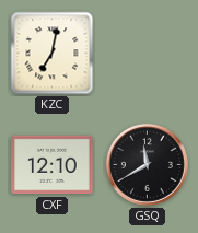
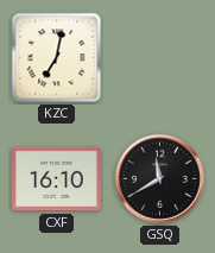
CXF: 12:10 -> 16:10 (57, 179)
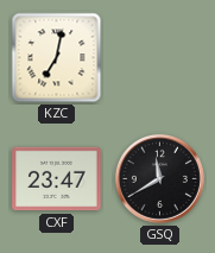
CXF: 16:10 -> 23:47 (57, 179)
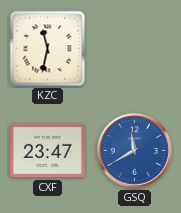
KZC: 7:02 -> 11:32 (48, 49)
GSQ dial: black -> blue (134, 150)
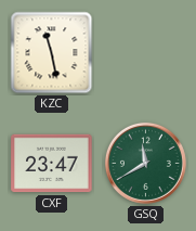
KZC: 11:32 -> 11:28 (52, 53)
GSQ dial: blue -> green (145, 163)
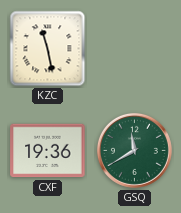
CXF: 23:47 -> 19:36 (48, 151)
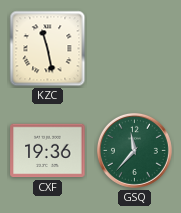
GSQ: 11:40 -> 11:37 (134, 150)
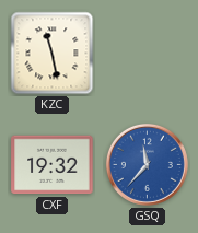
CXF: 19:36 -> 19:32 (53, 165)
GSQ dial: green -> blue (147, 164)
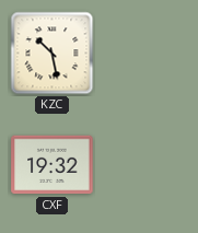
KZC: 11:28 -> 10:28 (53, 54)
GSQ: 11:37 -> none (147, 164)
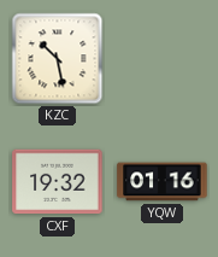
YQW: none -> 01:16 (163, 182)
